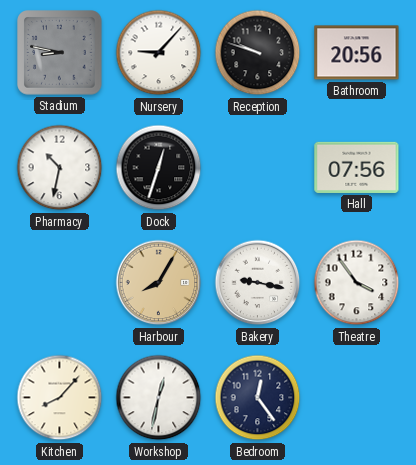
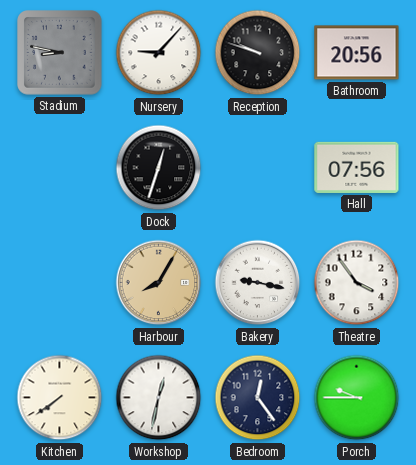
Pharmacy: 10:32 -> none (60, 168)
Kitchen: 8:07 -> 7:39 (60, 398)
Porch: none -> 9:45 (357, 398)
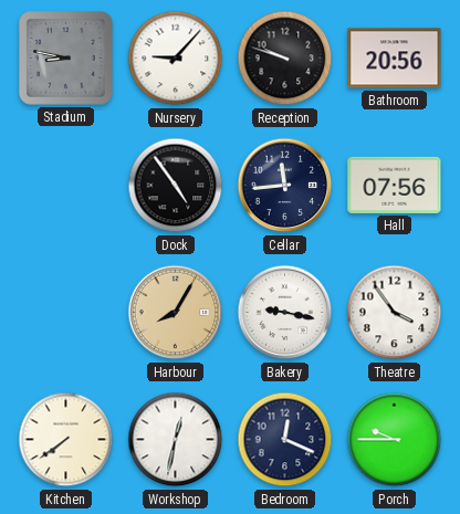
Dock: 12:33 -> 4:54 (176, 186)
Cellar: none -> 11:44 (285, 186)
Bedroom: 12:24 -> 12:19 (285, 440)
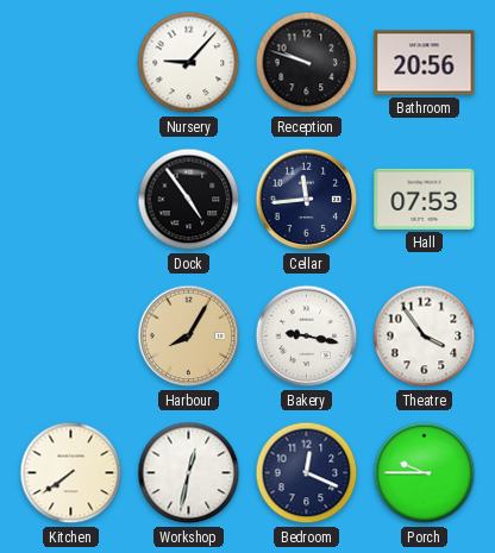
Stadium: 8:47 -> none (66, 59)
Hall: 07:56 -> 07:53 (425, 199)
